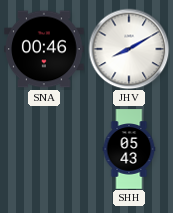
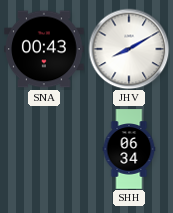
SNA: 00:46 -> 00:43 (44, 49)
SHH: 05:43 -> 06:34 (129, 149)
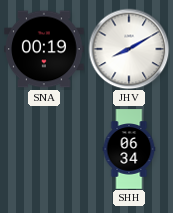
SNA: 00:43 -> 00:19 (44, 49)
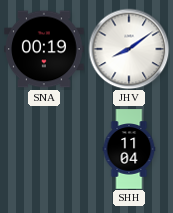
JHV: 8:10 -> 8:09 (129, 49)
SHH: 06:34 -> 11:04 (129, 149)
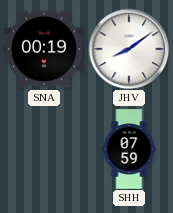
SHH: 11:04 -> 07:59 (129, 149)
